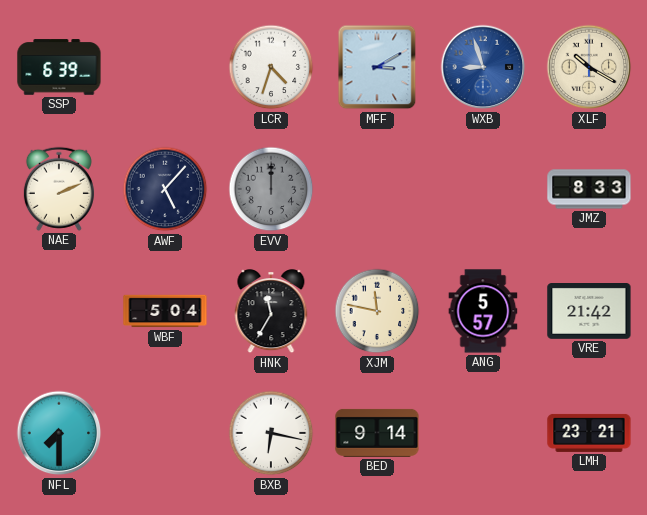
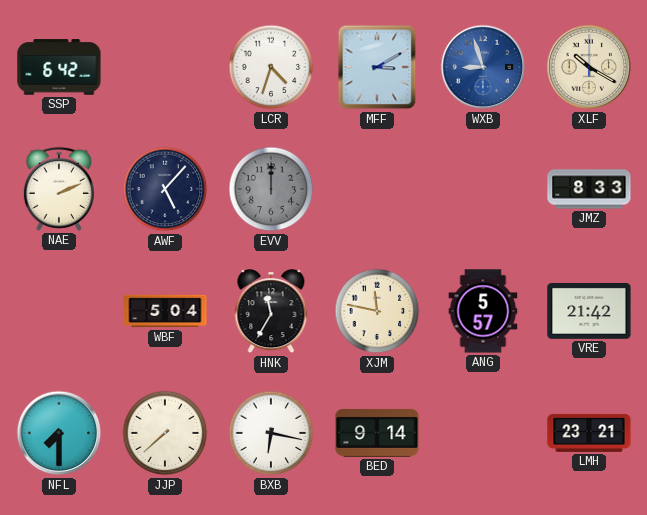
SSP: 6:39 -> 6:42 (59, 67)
JJP: none -> 7:38 (165, 433)
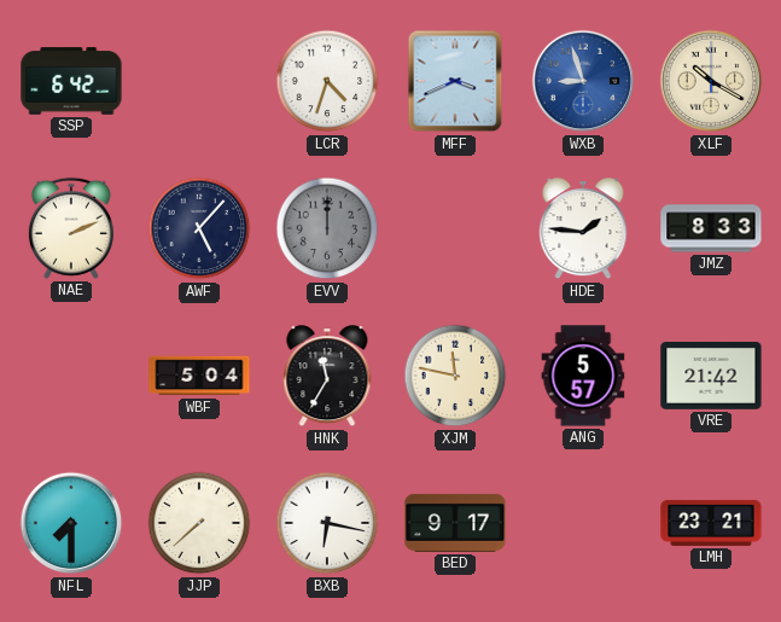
MFF: 3:10 -> 3:41 (455, 81)
HDE: none -> 1:46 (583, 229)
BED: 9:14 -> 9:17 (455, 523)
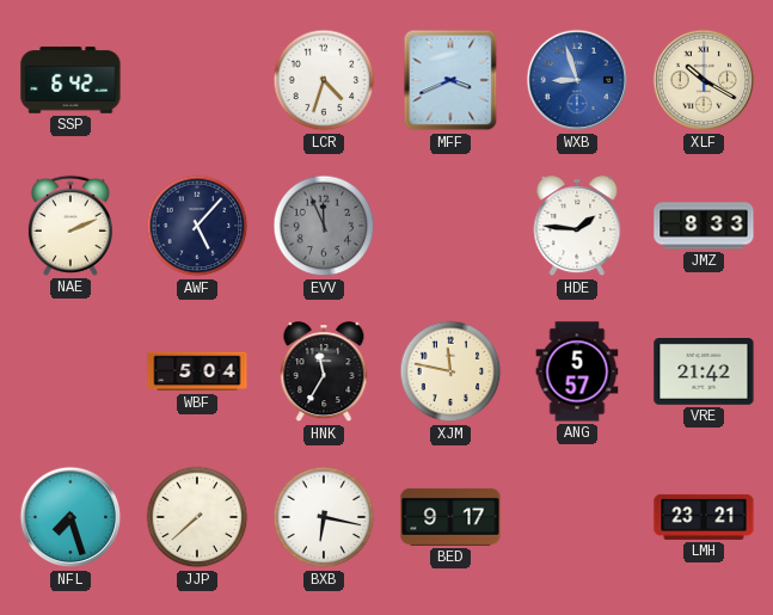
EVV: 12:00 -> 11:56 (324, 226)
NFL: 7:30 -> 7:27 (70, 517)
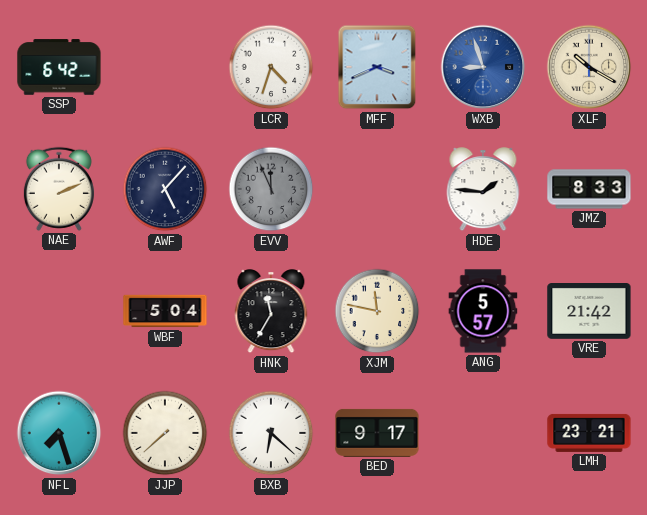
BXB: 6:17 -> 6:22 (271, 433)
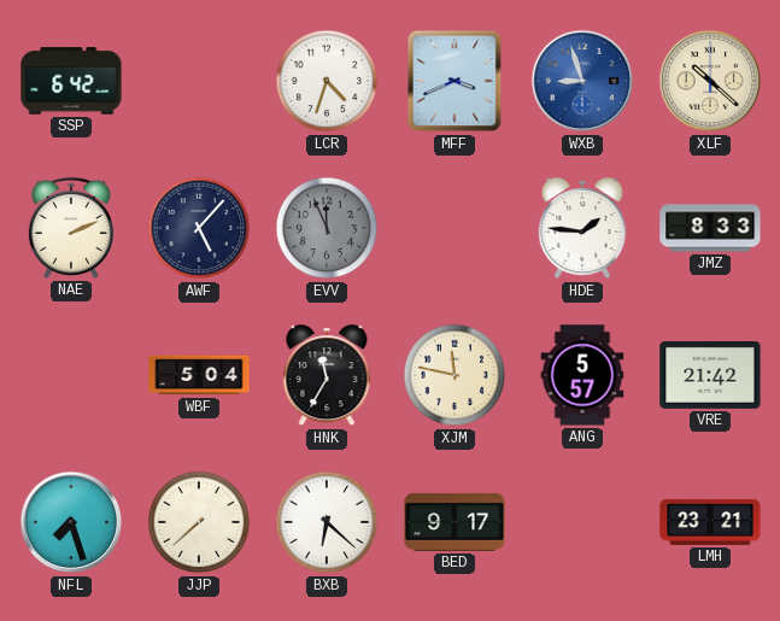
XLF: 10:20 -> 10:22 (710, 81)
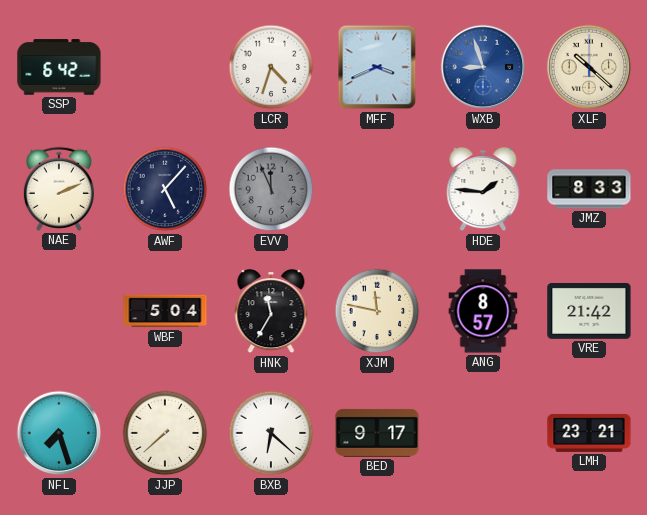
ANG: 5:57 -> 8:57 (483, 311)
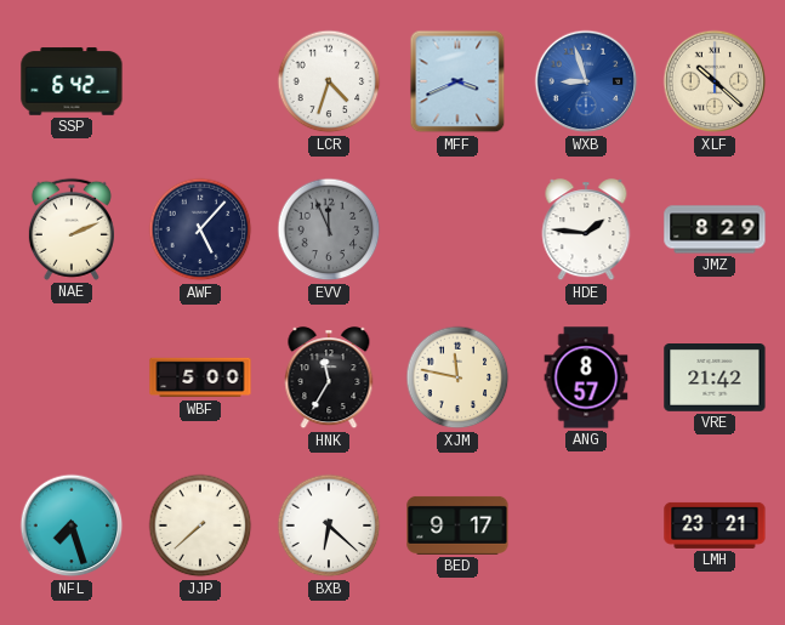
JMZ: 8:33 -> 8:29 (715, 229)
WBF: 5:04 -> 5:00 (200, 377)
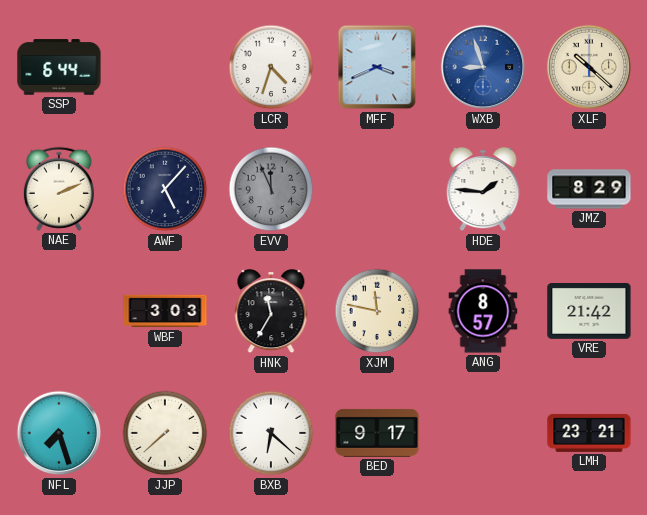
SSP: 6:42 -> 6:44 (59, 67)
WBF: 5:00 -> 3:03 (165, 311)
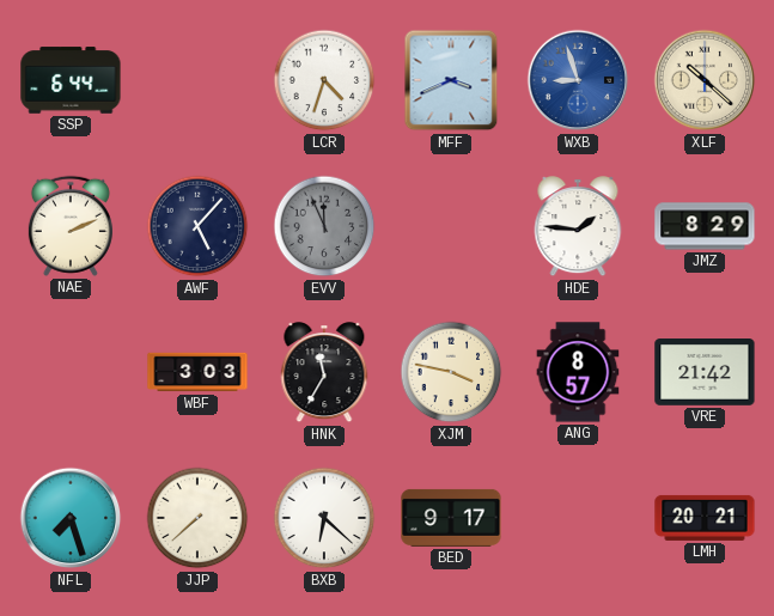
XJM: 11:47 -> 3:47 (451, 372)
LMH: 23:21 -> 20:21 (705, 518)
